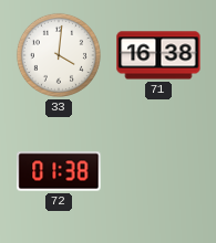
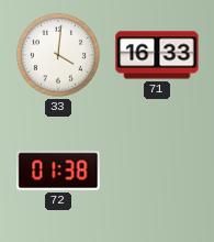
71: 16:38 -> 16:33 (157, 55)
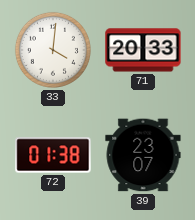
71: 16:33 -> 20:33 (143, 50)
39: none -> 23:07 (143, 155)
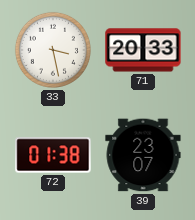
33: 4:01 -> 3:28 (53, 50)
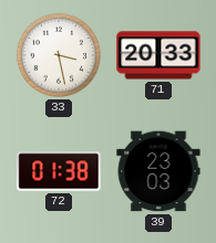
39: 23:07 -> 23:03 (158, 171)
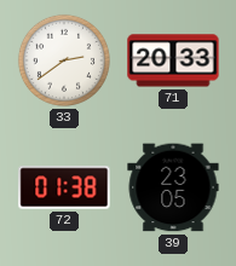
33: 3:28 -> 2:39 (64, 60)
39: 23:03 -> 23:05 (173, 187)
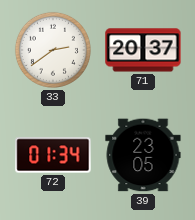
71: 20:33 -> 20:37 (143, 50)
72: 01:38 -> 01:34 (53, 155)
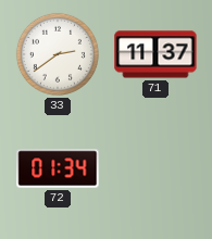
71: 20:37 -> 11:37 (155, 54)
39: 23:05 -> none (143, 155)
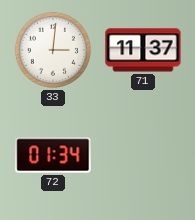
33: 2:39 -> 3:01 (53, 50)
